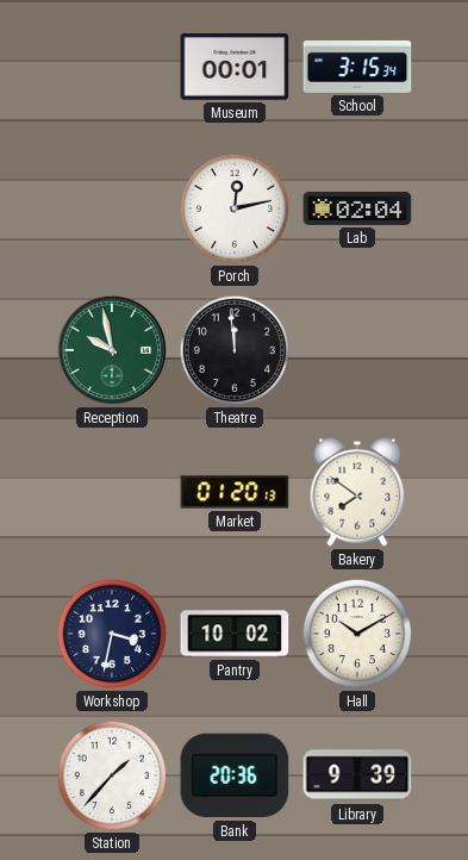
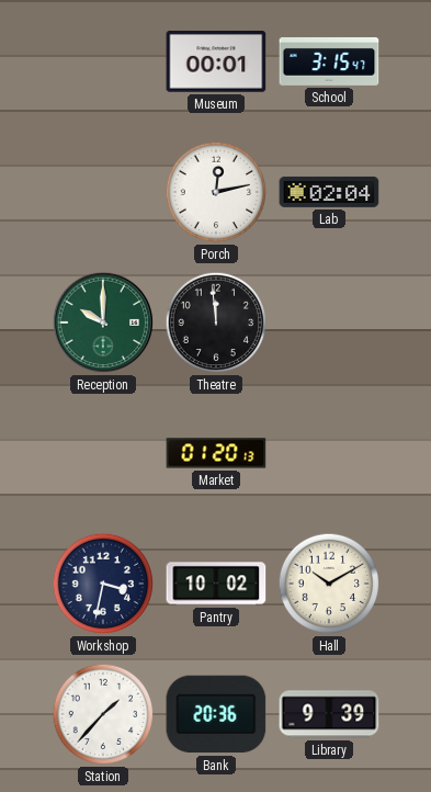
School: 3:15:34 -> 3:15:47 (329, 61)
Reception: 9:58 -> 10:00 (103, 323)
Bakery: 7:51 -> none (357, 492)
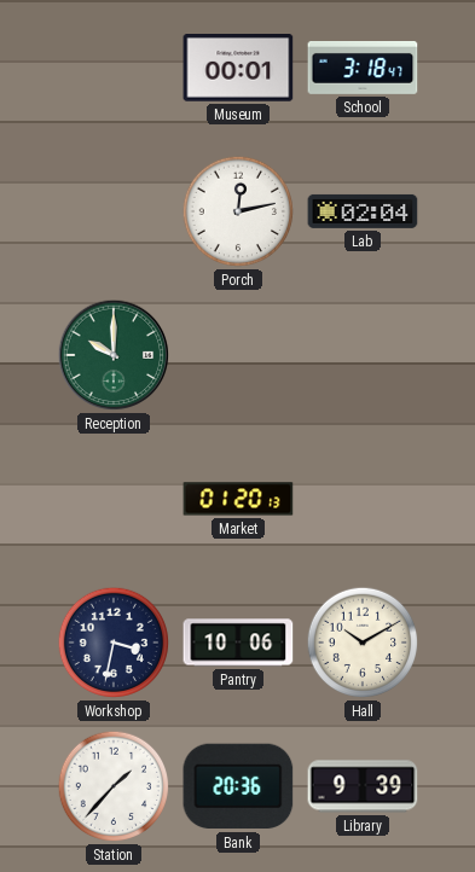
School: 3:15 -> 3:18 (363, 68)
Theatre: 11:59 -> none (216, 323)
Pantry: 10:02 -> 10:06 (238, 643)
